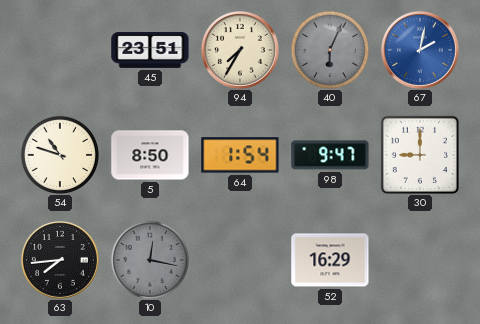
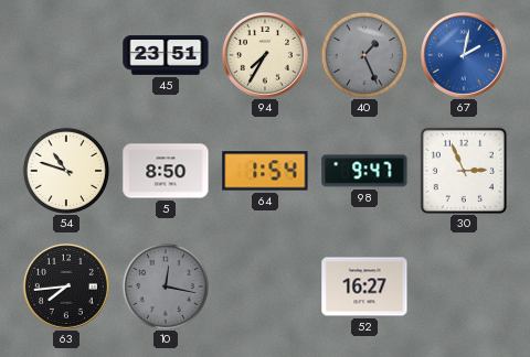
40: 6:04 -> 1:26 (363, 54)
30: 9:00 -> 2:56 (464, 171)
52: 16:29 -> 16:27 (364, 286)
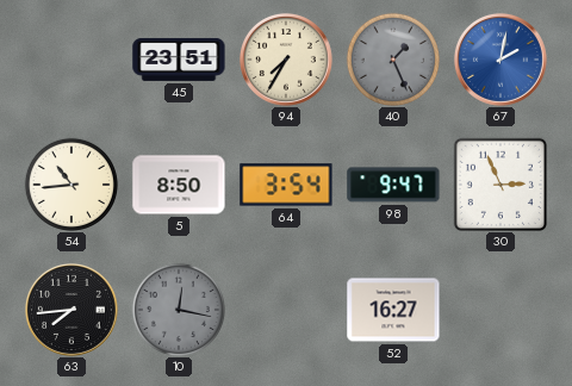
54: 10:48 -> 10:44 (70, 183)
64: 1:54 -> 3:54 (286, 185)
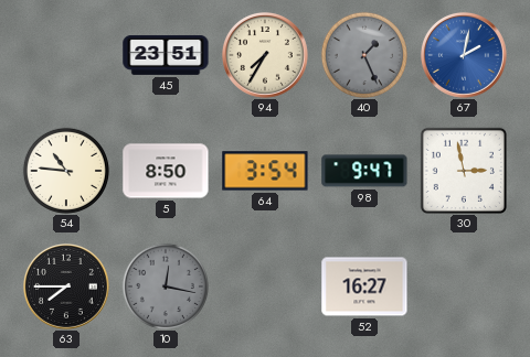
54: 10:44 -> 10:46 (65, 170)
30: 2:56 -> 2:58 (464, 171)
63: 7:44 -> 7:45 (66, 286)
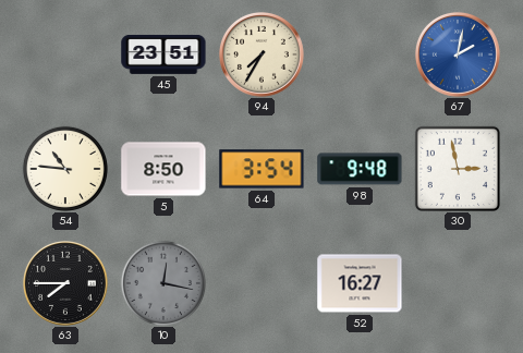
40: 1:26 -> none (363, 54)
98: 9:47 -> 9:48 (360, 169)
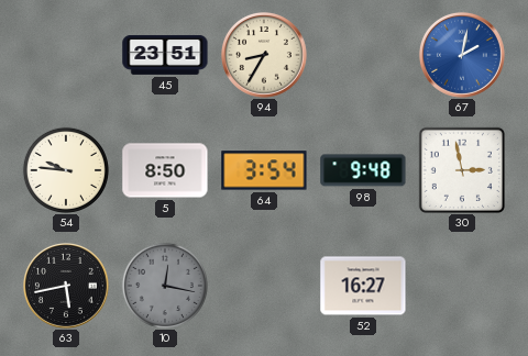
94: 7:35 -> 8:35 (264, 55)
54: 10:46 -> 9:46 (65, 169)
63: 7:45 -> 5:43 (66, 286)
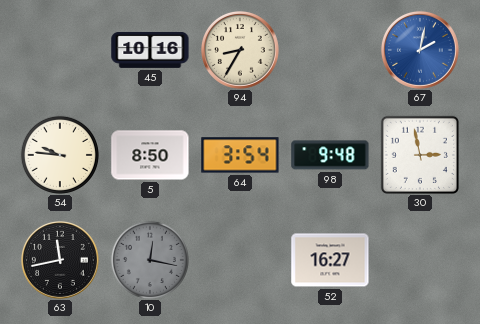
45: 23:51 -> 10:16 (150, 50)
63: 5:43 -> 11:43 (60, 260)
